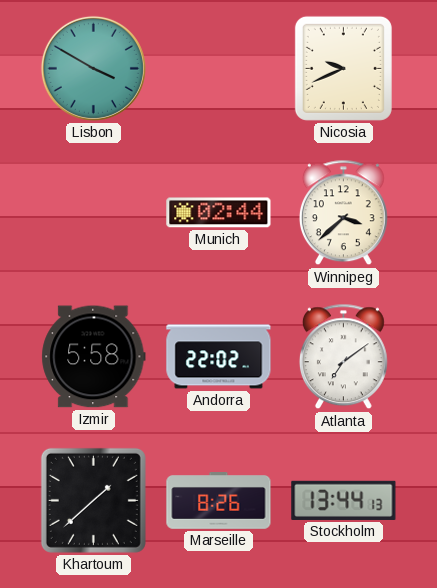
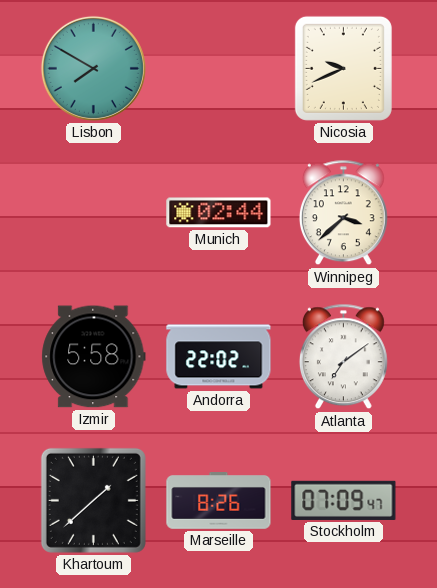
Lisbon: 3:50 -> 7:50 (93, 68)
Stockholm: 13:44 -> 07:09 (344, 500)
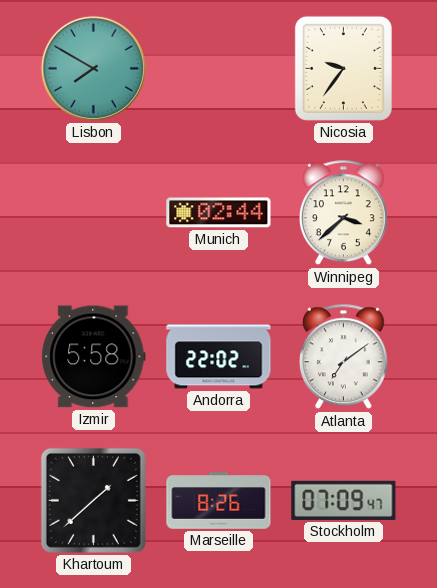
Nicosia: 9:41 -> 9:36 (343, 68)
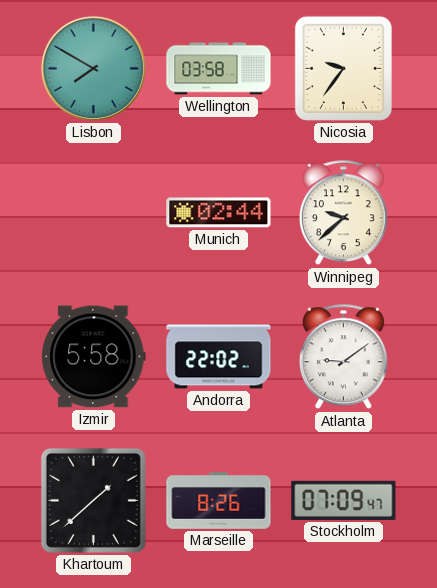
Wellington: none -> 03:58 (219, 69)
Winnipeg: 3:38 -> 9:38 (343, 213)
Atlanta: 7:09 -> 9:09 (343, 357)
